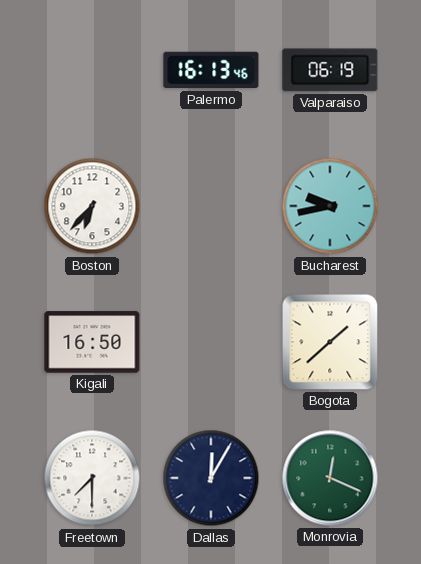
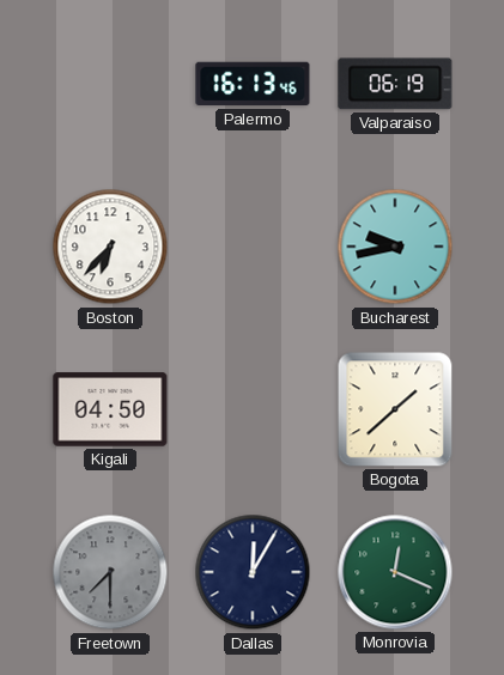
Kigali: 16:50 -> 04:50 (110, 409)
Freetown dial: white -> grey (110, 572)
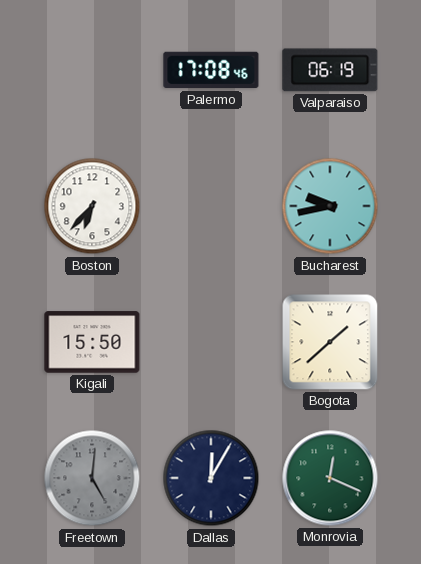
Palermo: 16:13 -> 17:08 (211, 70)
Kigali: 04:50 -> 15:50 (92, 342)
Freetown: 7:30 -> 5:01 (92, 478)
